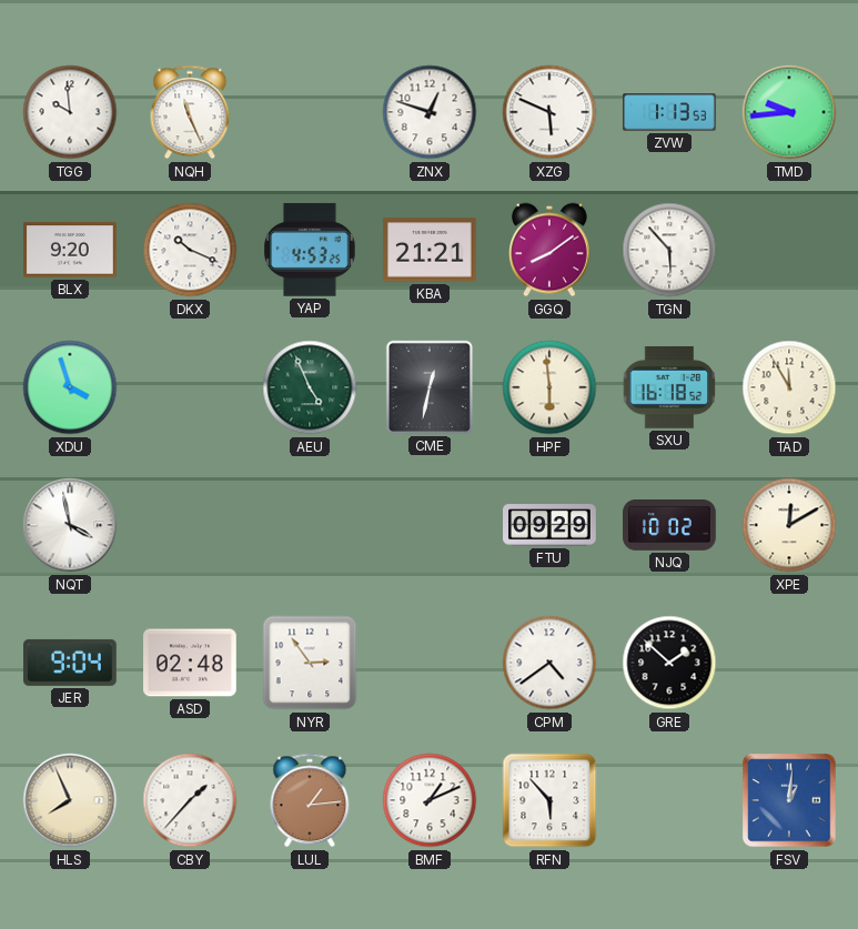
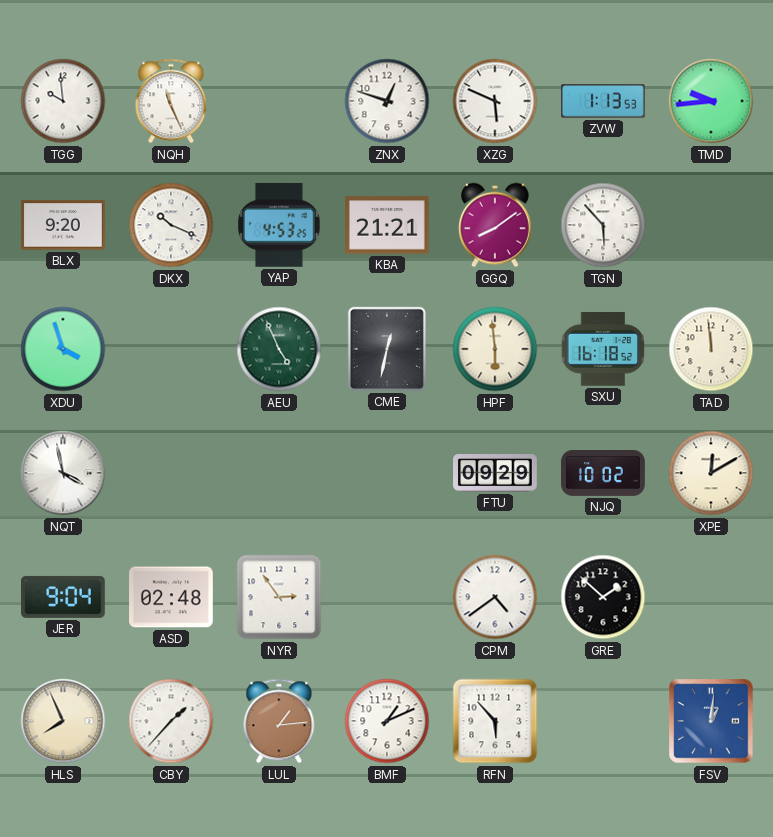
TAD: 11:55 -> 11:59 (711, 349)
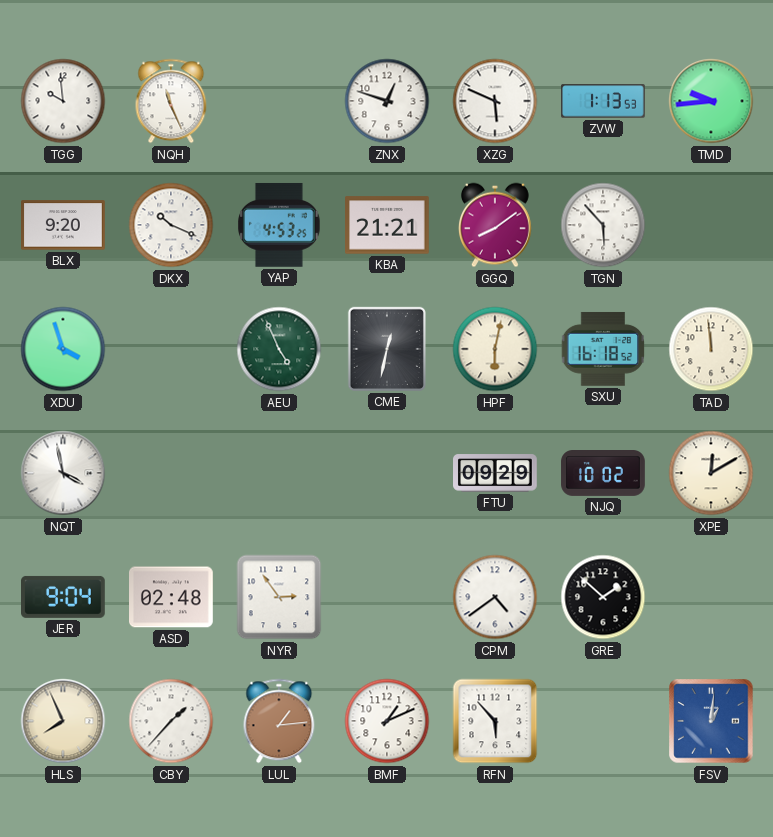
HPF: 5:59 -> 6:02 (495, 349)
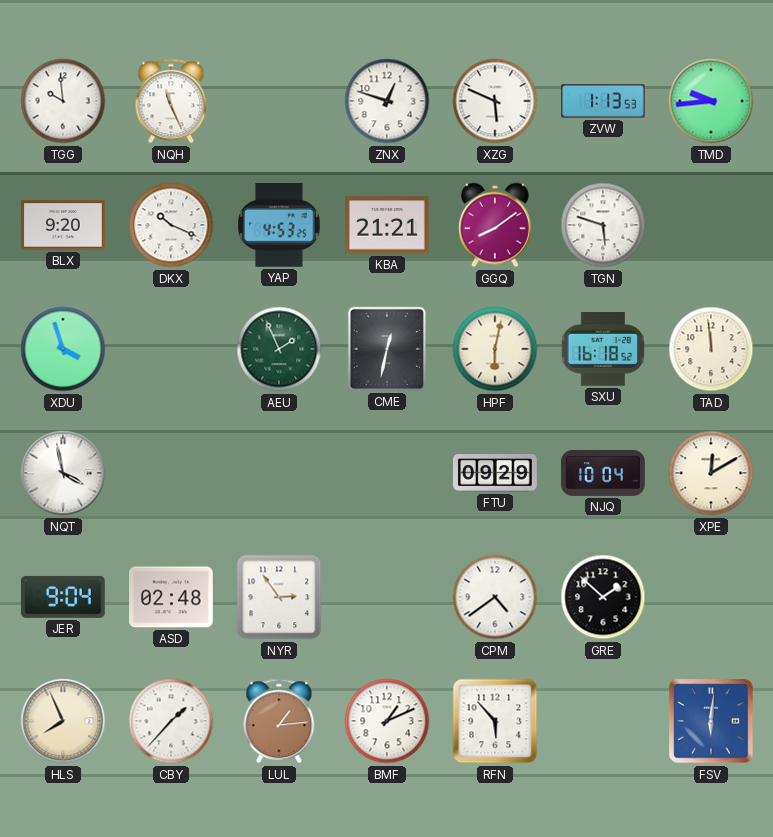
TGN: 5:53 -> 5:48 (603, 225)
AEU: 4:56 -> 1:56 (279, 349)
NJQ: 10:02 -> 10:04 (603, 474)
FSV: 1:01 -> 6:01 (711, 721)
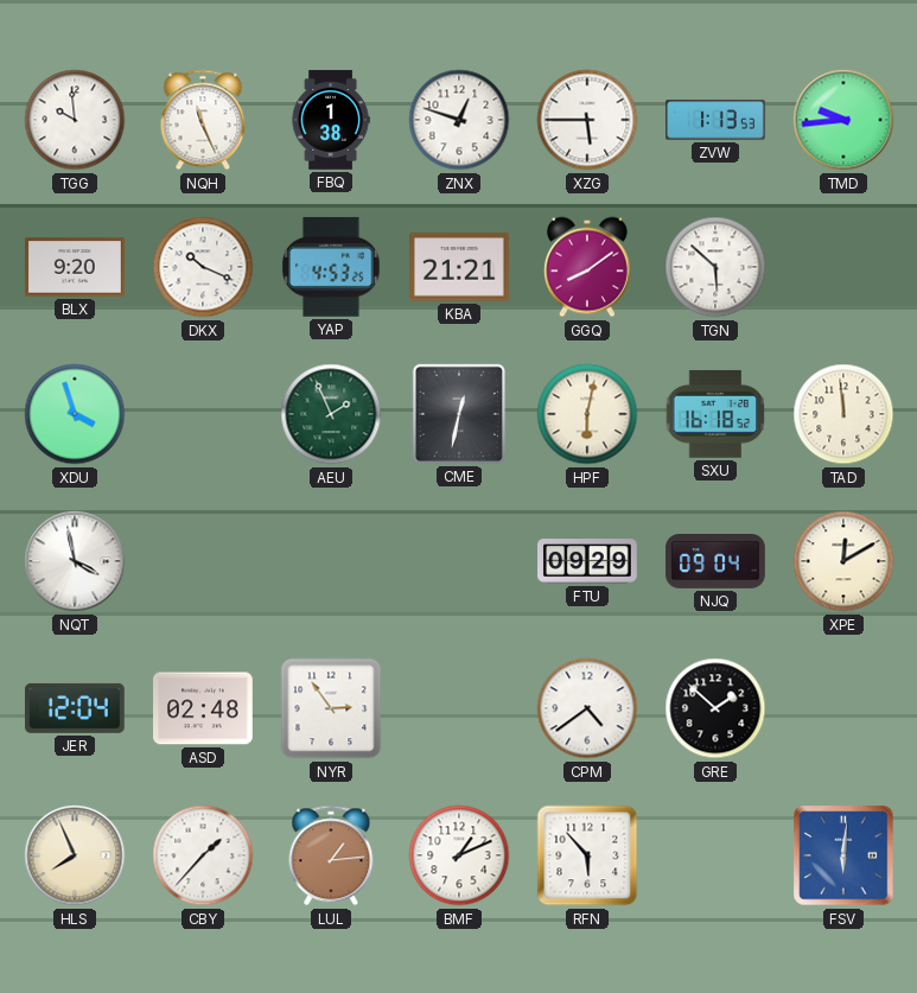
FBQ: none -> 1:38 (331, 120)
XZG: 5:49 -> 5:45 (587, 120)
TGN: 5:48 -> 5:52 (715, 267)
NJQ: 10:04 -> 09:04 (715, 562)
JER: 9:04 -> 12:04 (76, 708)
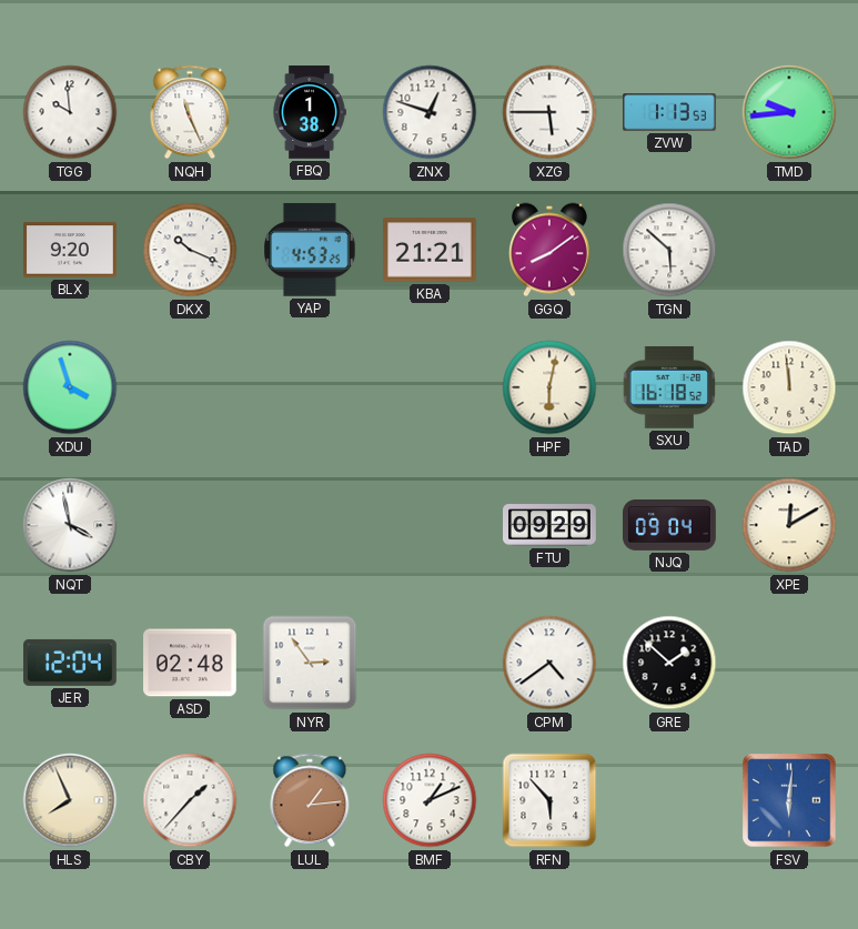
AEU: 1:56 -> none (331, 414)
CME: 12:32 -> none (459, 414)
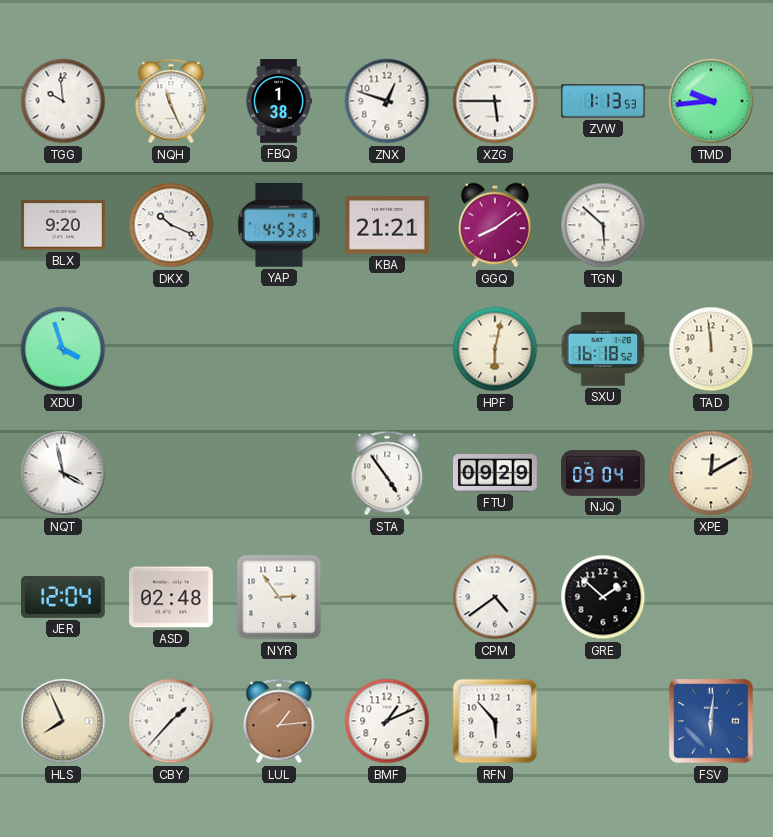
STA: none -> 4:54 (387, 473)
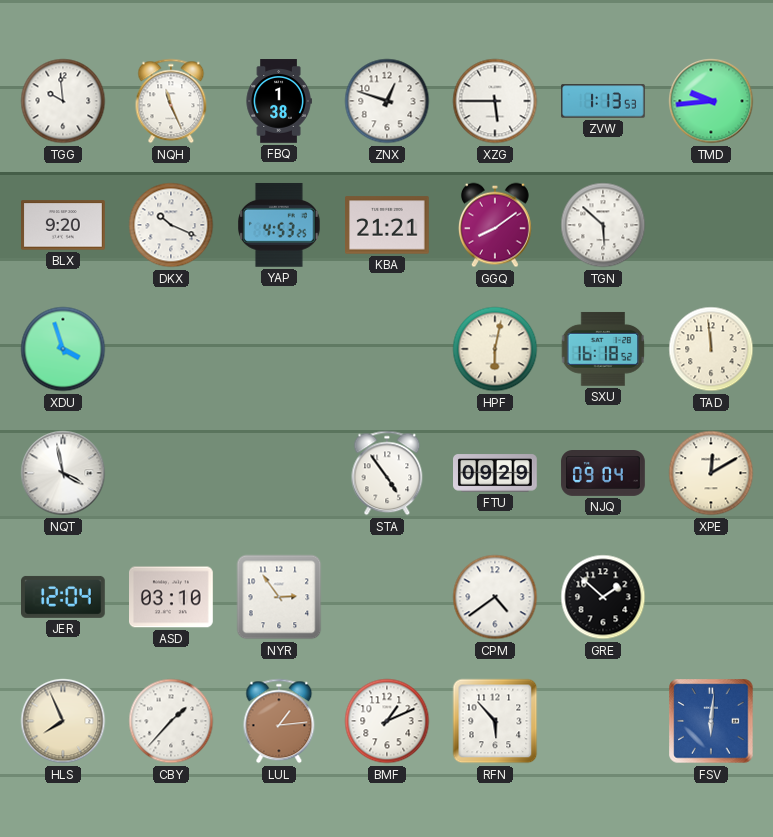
ASD: 02:48 -> 03:10 (172, 597)
